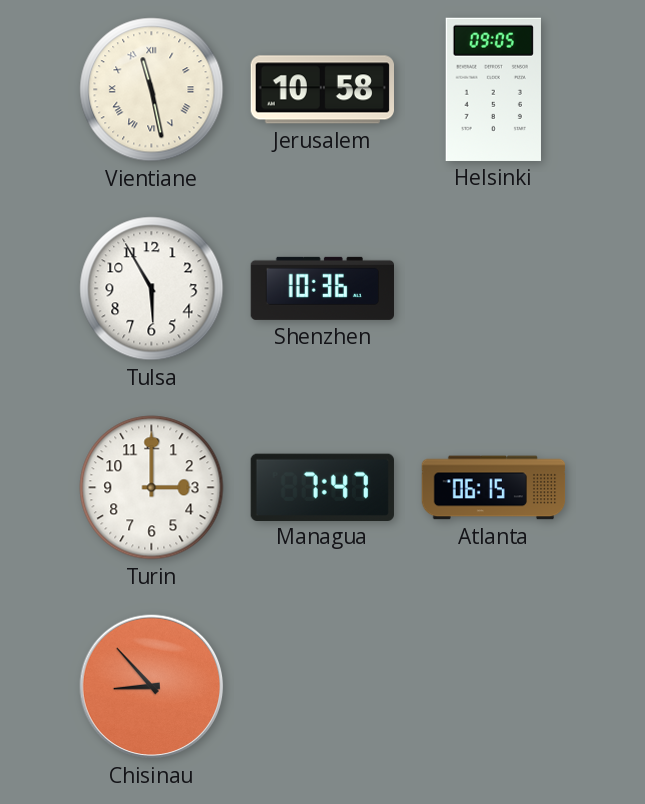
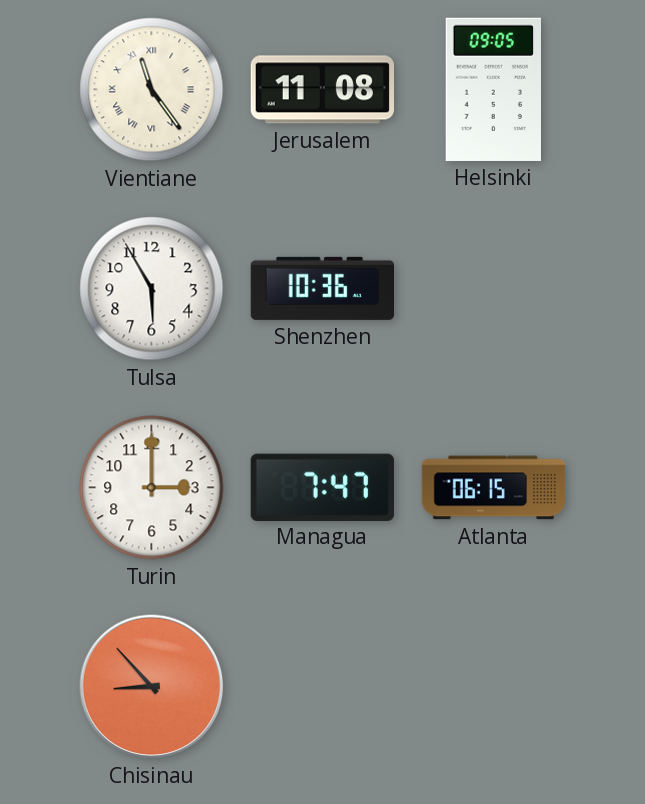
Vientiane: 11:28 -> 11:24 (152, 90)
Jerusalem: 10:58 -> 11:08 (322, 90)
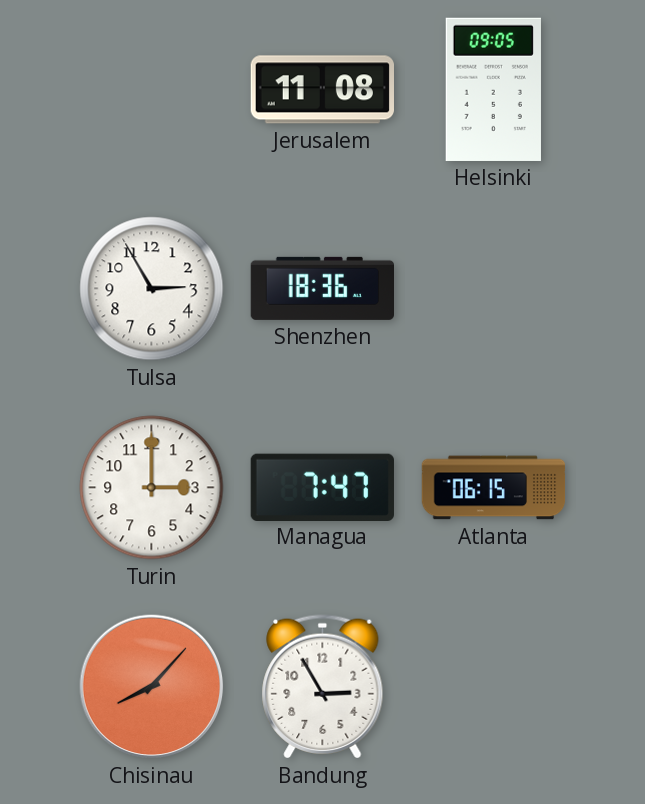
Vientiane: 11:24 -> none (152, 90)
Tulsa: 5:55 -> 2:55 (152, 289)
Shenzhen: 10:36 -> 18:36 (322, 288)
Chisinau: 8:53 -> 8:07 (152, 687)
Bandung: none -> 2:55 (323, 687)
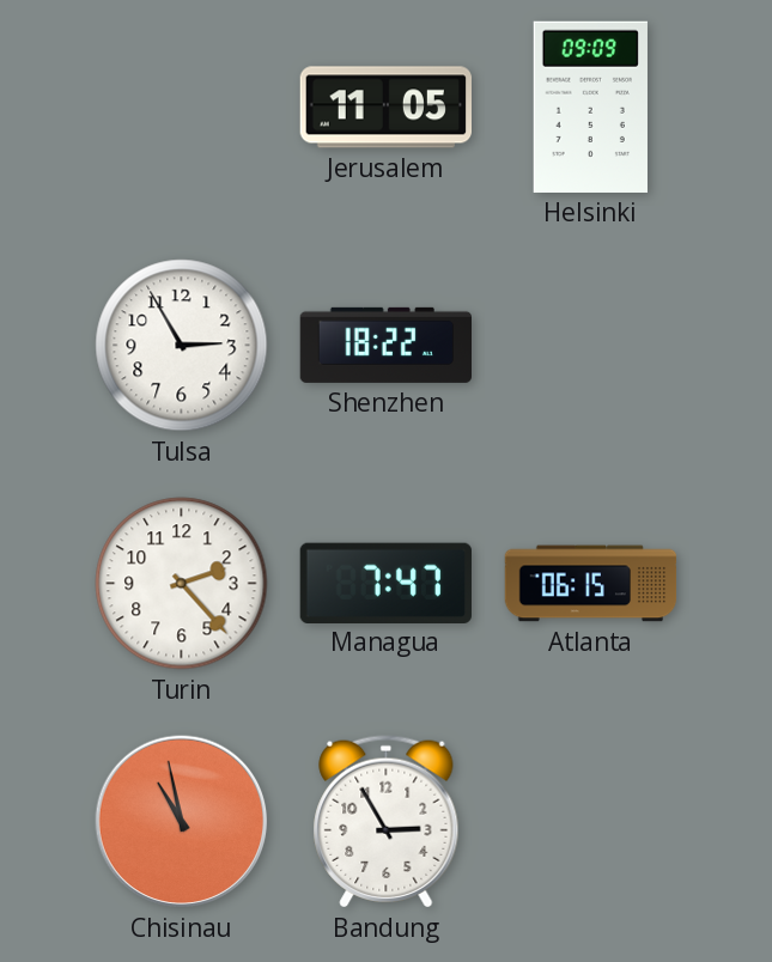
Jerusalem: 11:08 -> 11:05 (385, 108)
Helsinki: 09:05 -> 09:09 (590, 106)
Shenzhen: 18:36 -> 18:22 (385, 345)
Turin: 3:00 -> 2:23 (182, 584)
Chisinau: 8:07 -> 10:58 (182, 822)
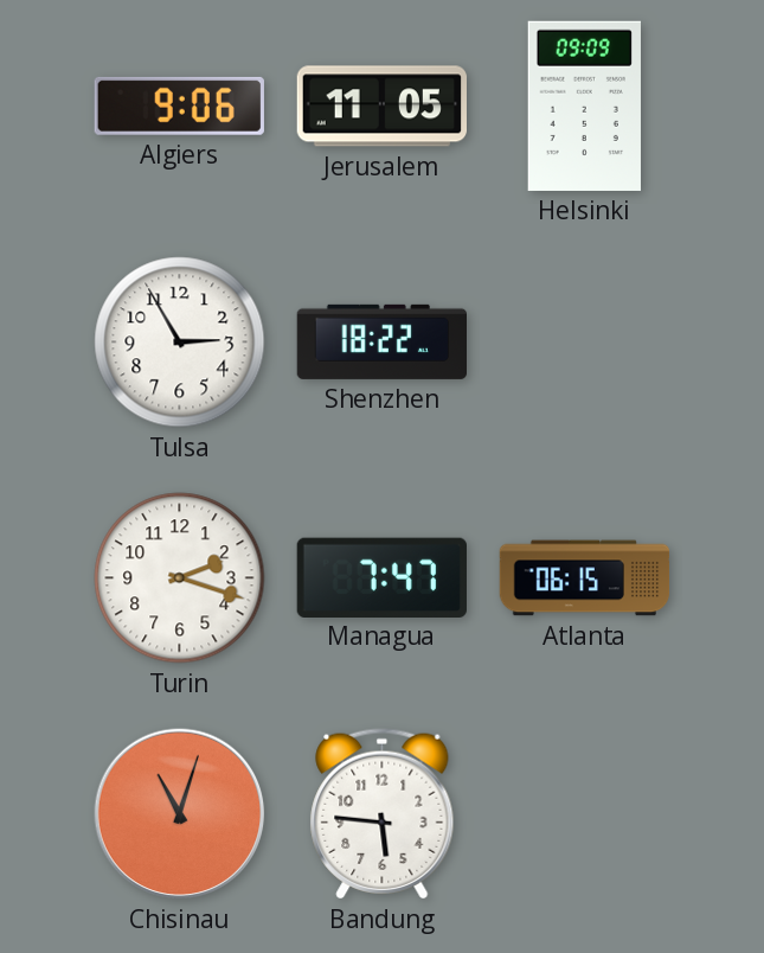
Algiers: none -> 9:06 (179, 105)
Turin: 2:23 -> 2:18 (180, 578)
Chisinau: 10:58 -> 11:03 (180, 814)
Bandung: 2:55 -> 5:46 (383, 814)
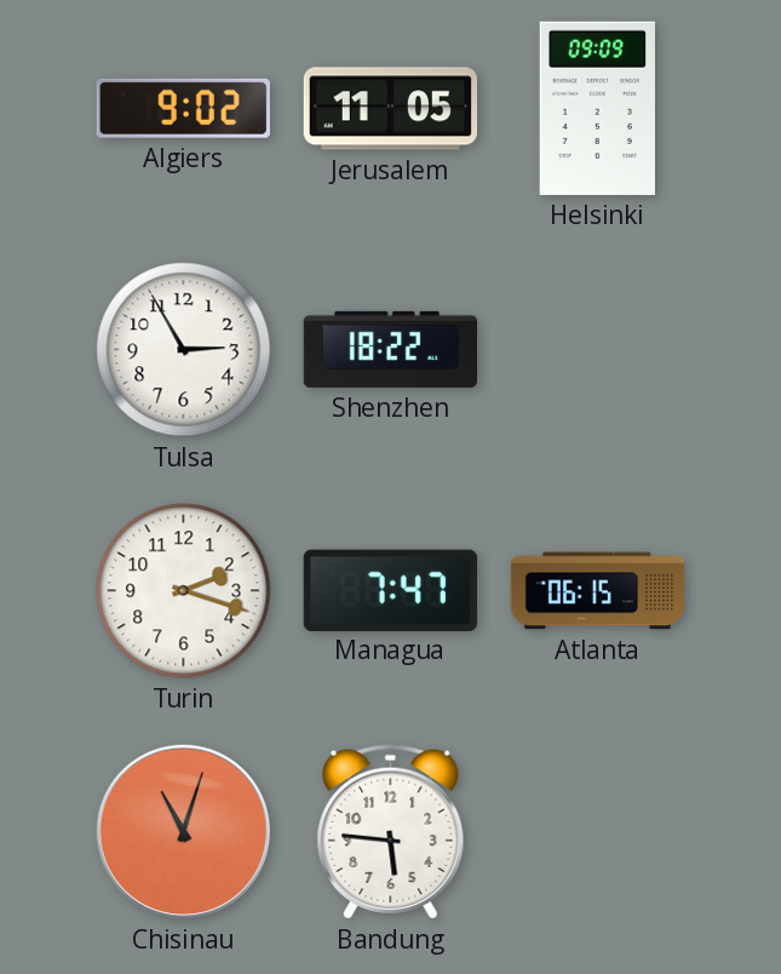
Algiers: 9:06 -> 9:02 (183, 108)
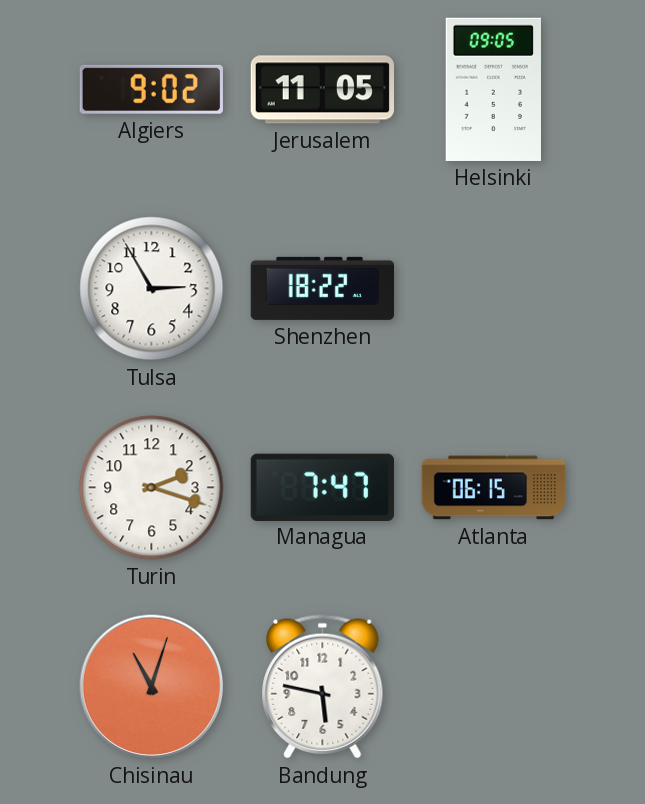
Helsinki: 09:09 -> 09:05 (493, 89)
Bandung: 5:46 -> 5:47 (323, 687)
